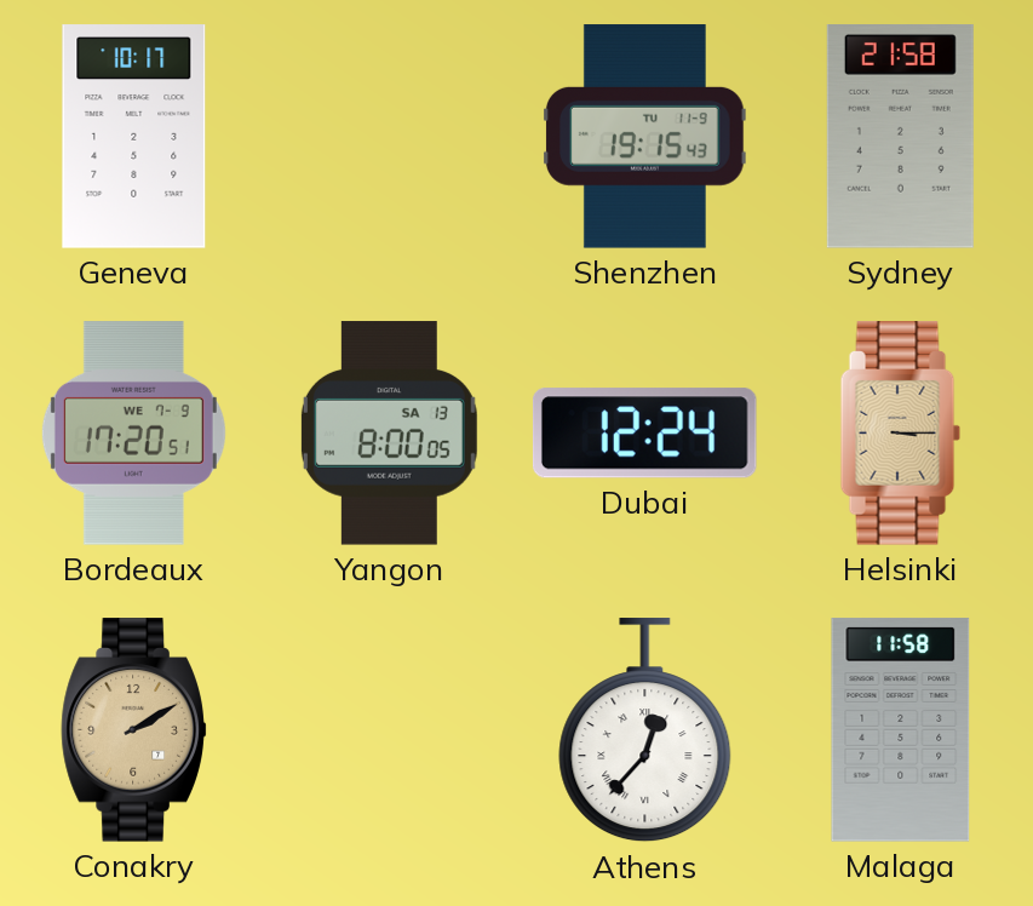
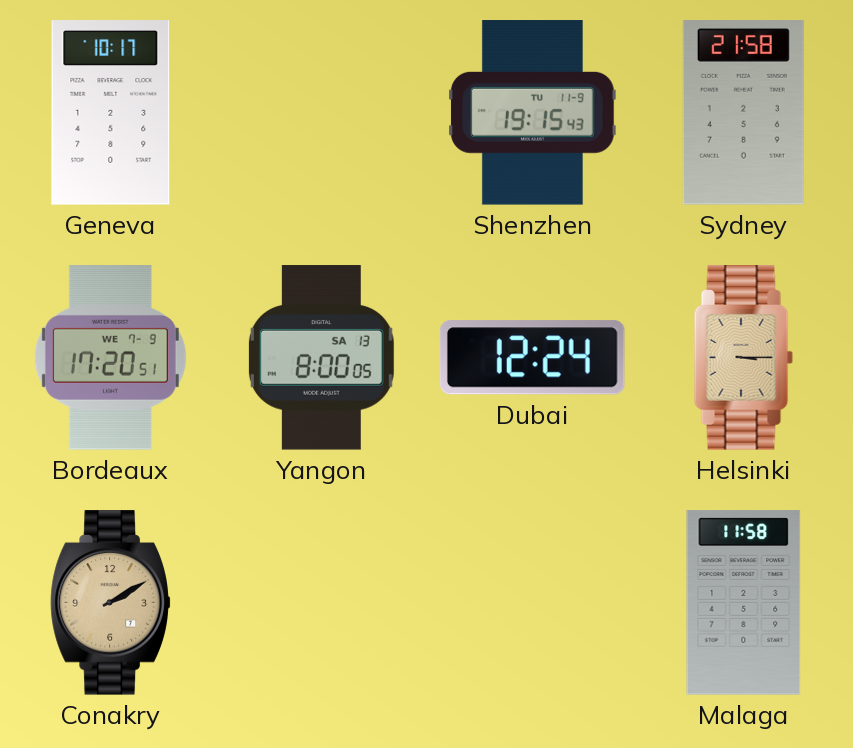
Athens: 12:37 -> none (645, 730)
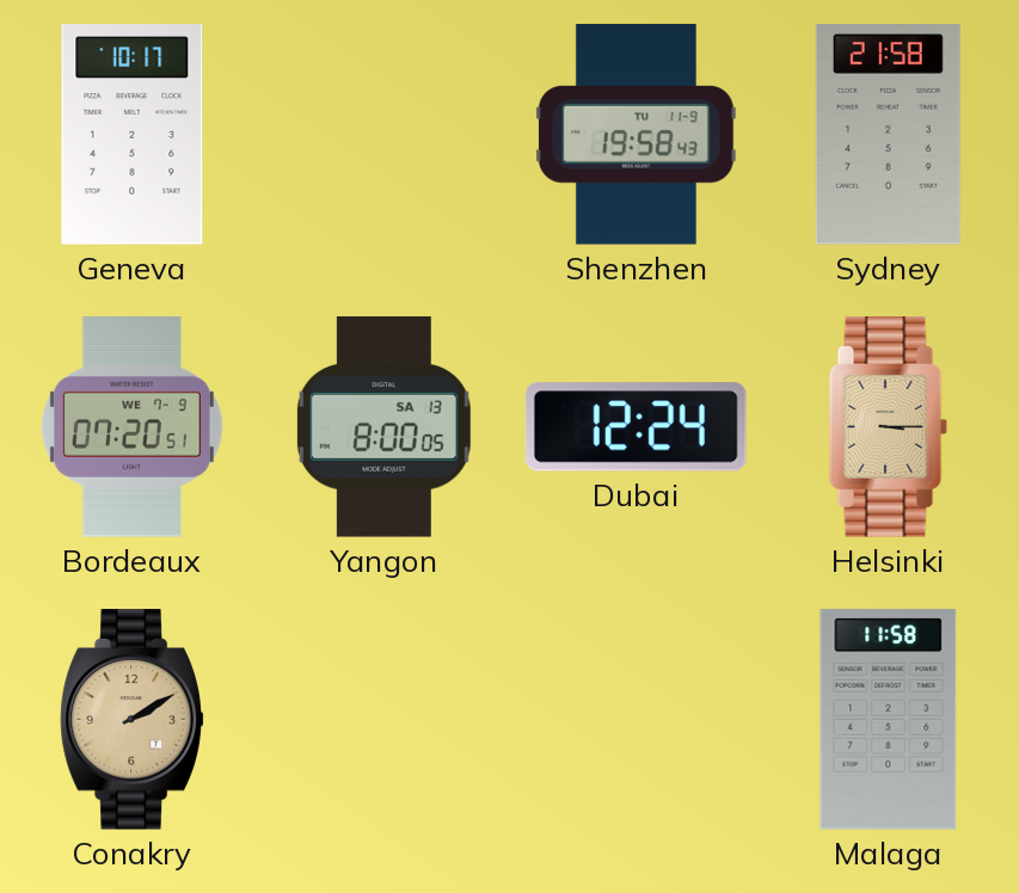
Shenzhen: 19:15 -> 19:58 (637, 135)
Bordeaux: 17:20 -> 07:20 (131, 427)
